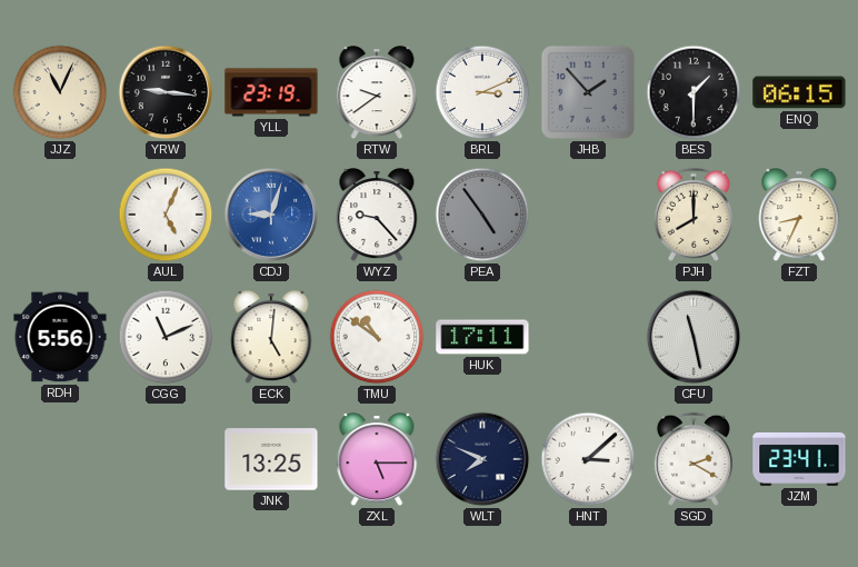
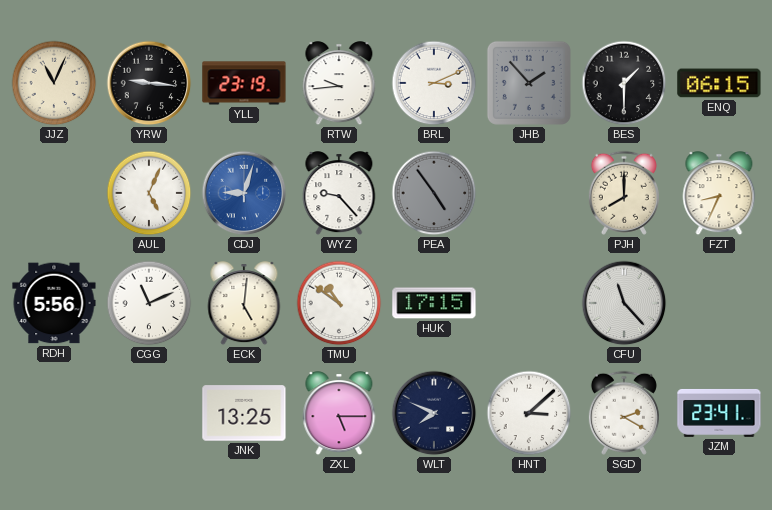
RTW: 9:39 -> 9:44 (339, 84)
HUK: 17:11 -> 17:15 (434, 303)
CFU: 11:28 -> 11:23 (624, 303)
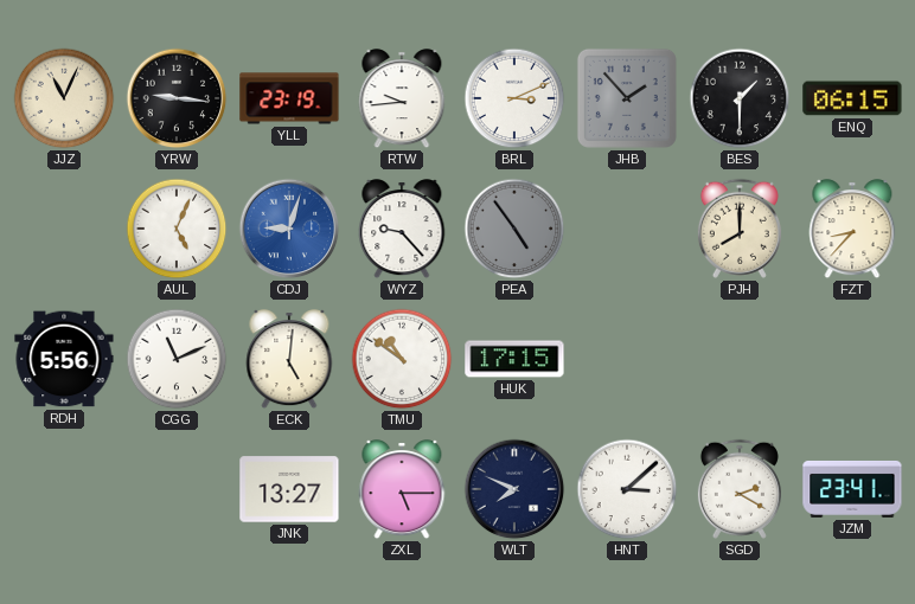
FZT: 8:34 -> 8:37 (852, 230)
CFU: 11:23 -> none (624, 303)
JNK: 13:25 -> 13:27 (289, 489)
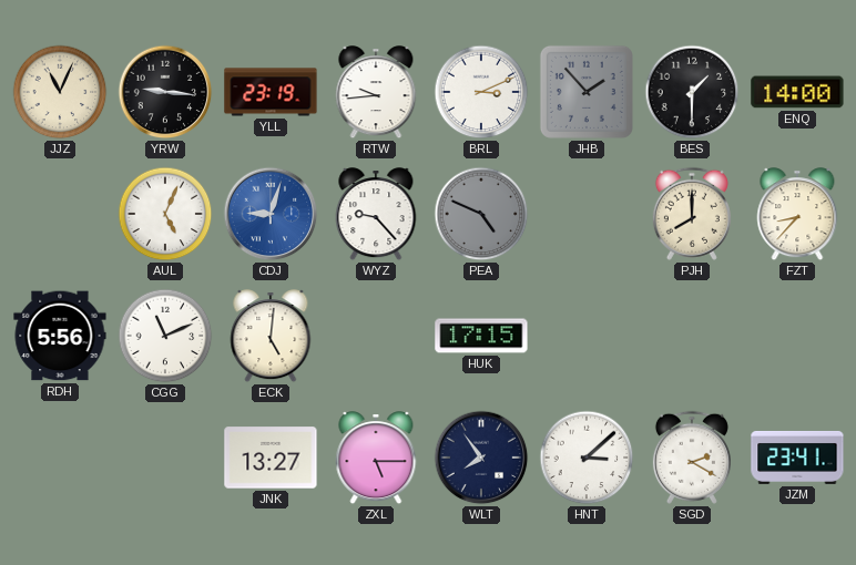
ENQ: 06:15 -> 14:00 (797, 92)
PEA: 4:54 -> 4:49 (481, 214)
TMU: 10:51 -> none (402, 359)
WLT: 7:49 -> 7:54 (481, 458)
